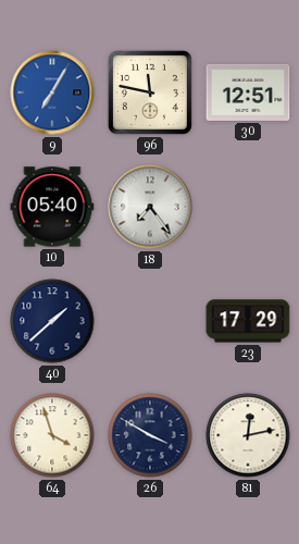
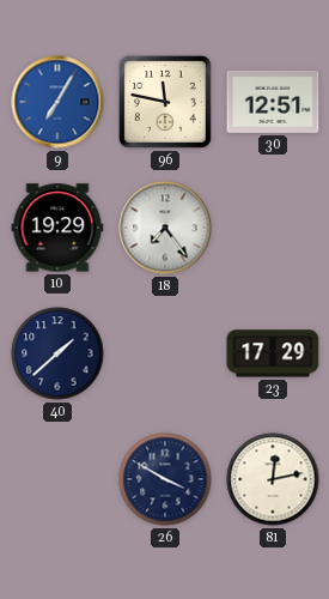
10: 05:40 -> 19:29 (57, 228)
64: 3:57 -> none (52, 435)
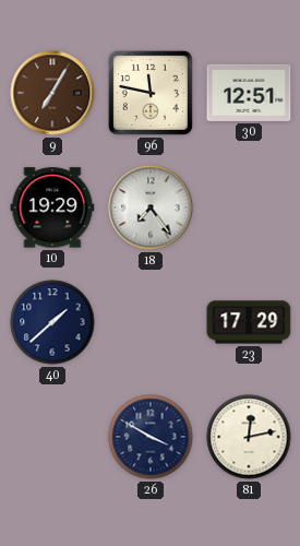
9 dial: blue -> brown (52, 93)
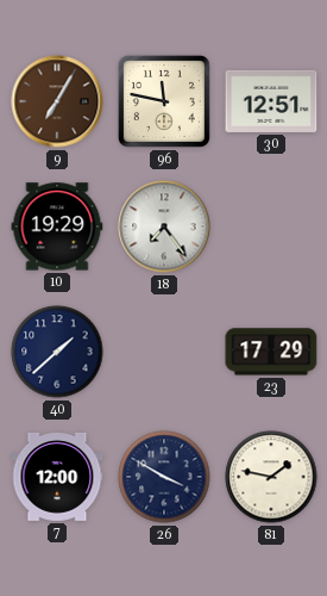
7: none -> 12:00 (57, 477)
81: 12:13 -> 1:47 (271, 477)
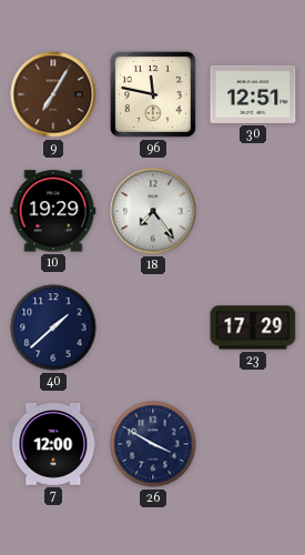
81: 1:47 -> none (271, 477)
